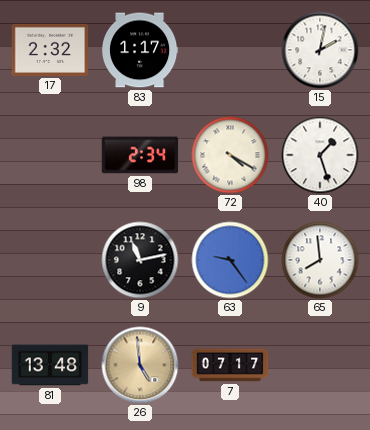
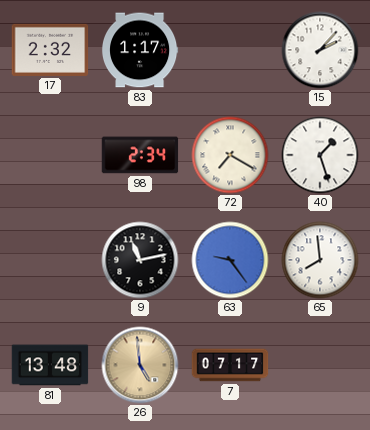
15: 2:02 -> 2:07 (320, 50)
72: 4:20 -> 7:20 (230, 155)
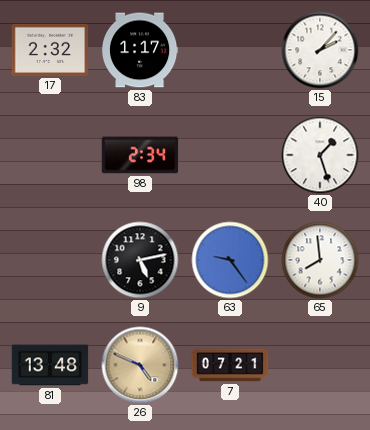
72: 7:20 -> none (230, 155)
9: 11:13 -> 5:13 (140, 260)
26: 4:59 -> 4:49 (140, 365)
7: 07:17 -> 07:21 (230, 365)
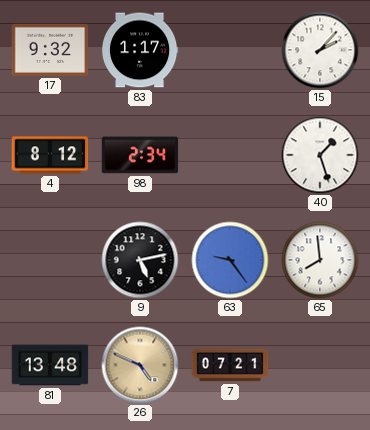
17: 2:32 -> 9:32 (50, 50)
4: none -> 8:12 (50, 155)
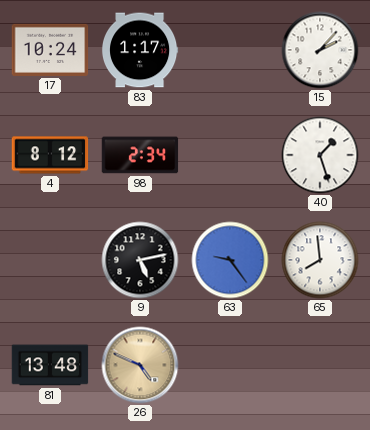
17: 9:32 -> 10:24 (50, 50)
7: 07:21 -> none (230, 365)
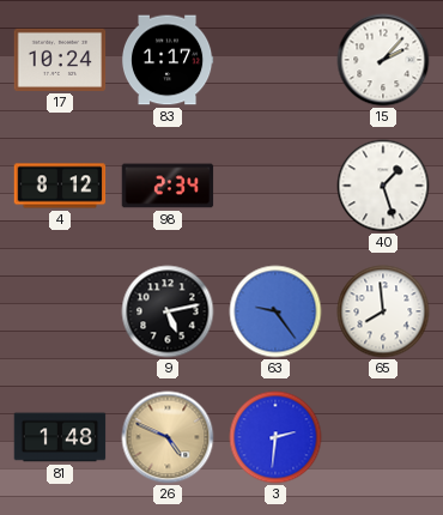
81: 13:48 -> 1:48 (60, 437)
3: none -> 2:31 (275, 437)
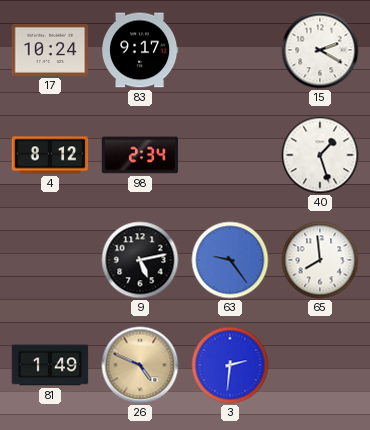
83: 1:17 -> 9:17 (140, 50)
15: 2:07 -> 2:20 (320, 50)
81: 1:48 -> 1:49 (50, 365)
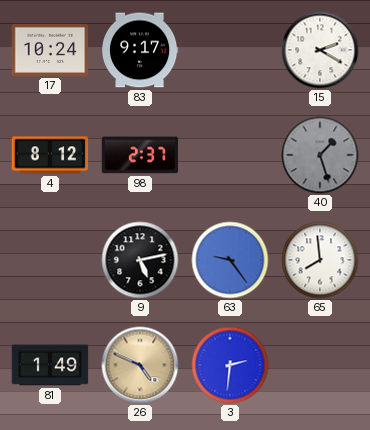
98: 2:34 -> 2:37 (140, 155)
40 dial: white -> grey (320, 155)
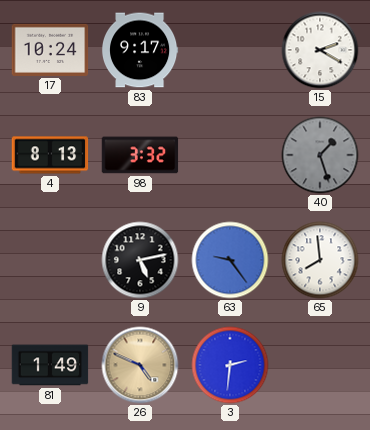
4: 8:12 -> 8:13 (50, 155)
98: 2:37 -> 3:32 (140, 155)
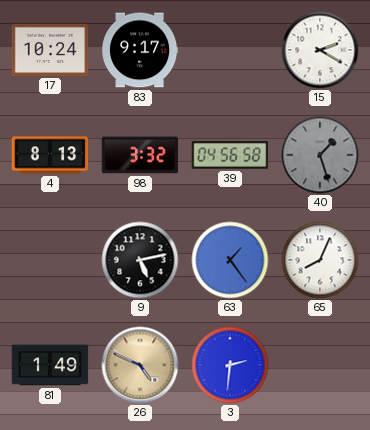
39: none -> 04:56 (230, 155)
63: 9:24 -> 1:24 (230, 260)
65: 7:59 -> 8:04 (320, 260)
